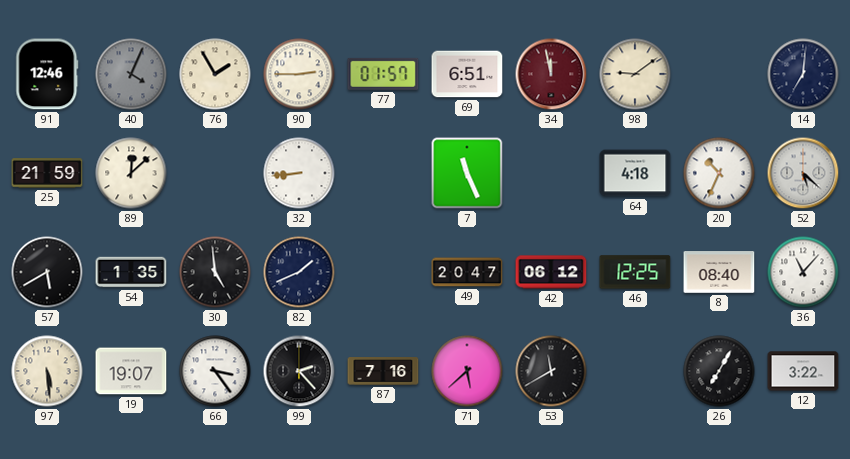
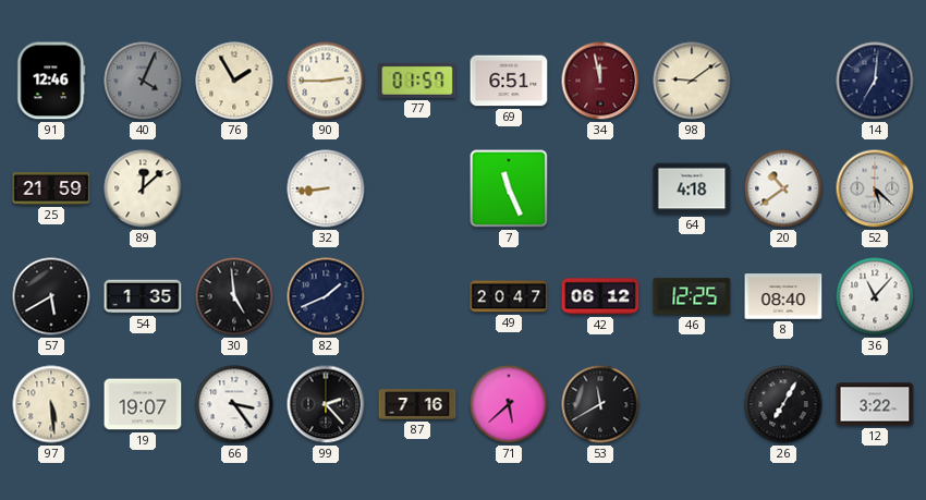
20: 10:34 -> 10:39 (783, 188)
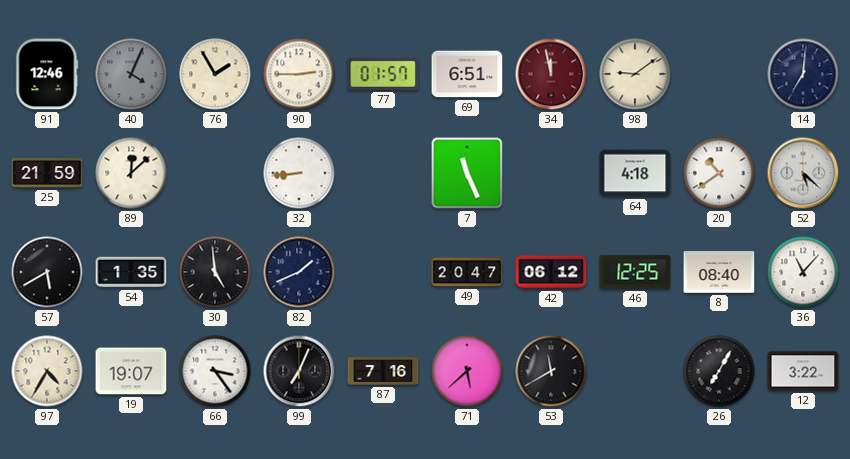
97: 5:29 -> 4:35 (47, 371)
99: 2:23 -> 7:04 (299, 371)
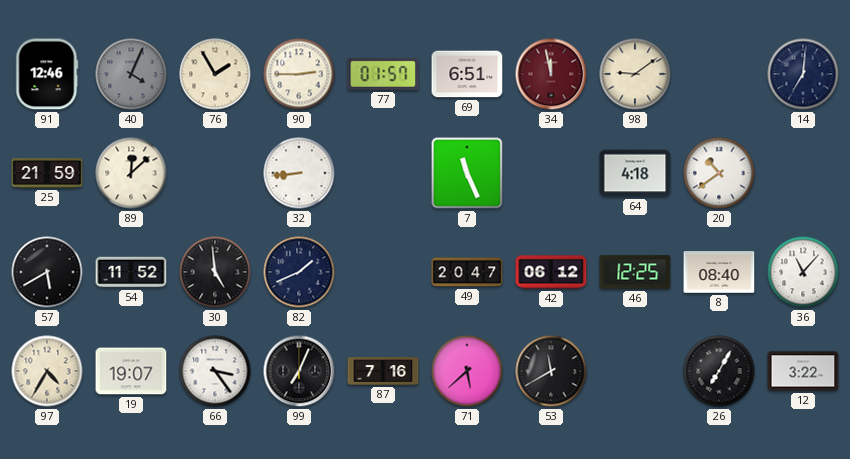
52: 5:22 -> none (803, 173)
54: 1:35 -> 11:52 (131, 272)
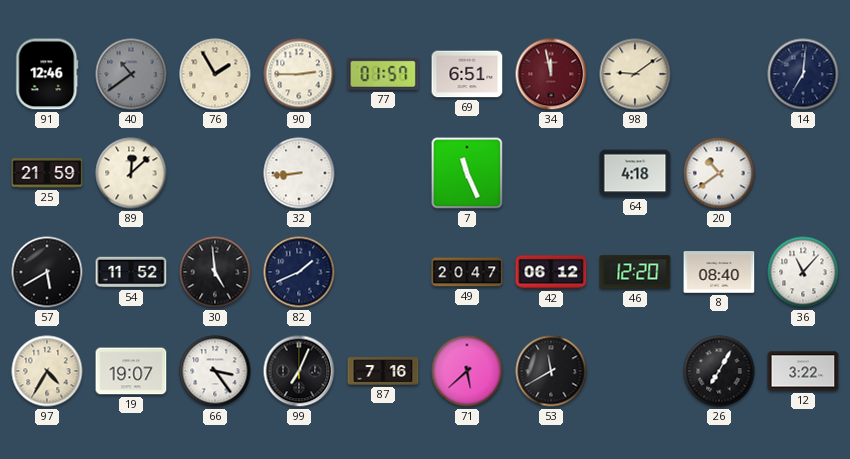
40: 4:04 -> 10:39 (131, 74)
46: 12:25 -> 12:20 (635, 272)
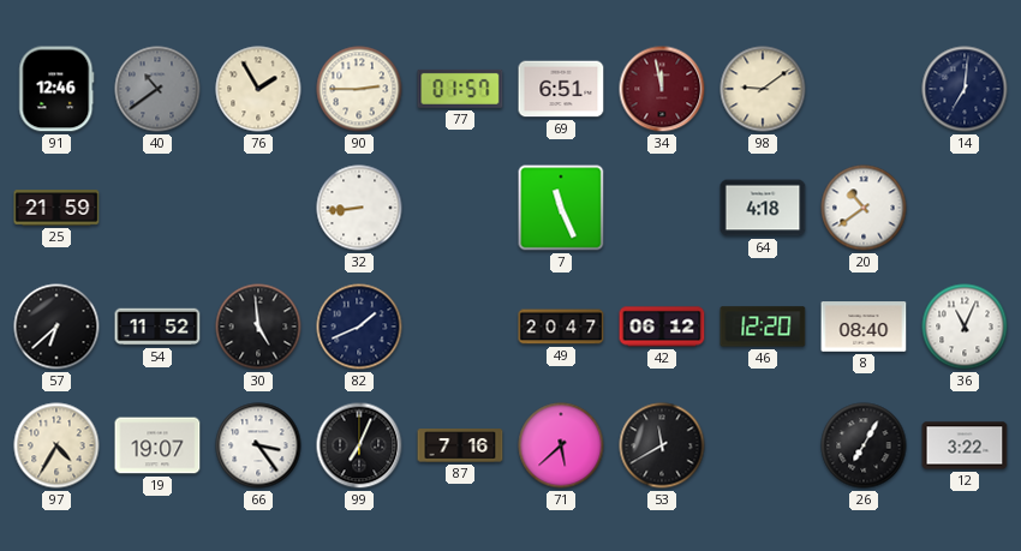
89: 12:08 -> none (131, 173)
57: 5:40 -> 6:38 (56, 327)
36: 11:07 -> 11:04 (965, 327)
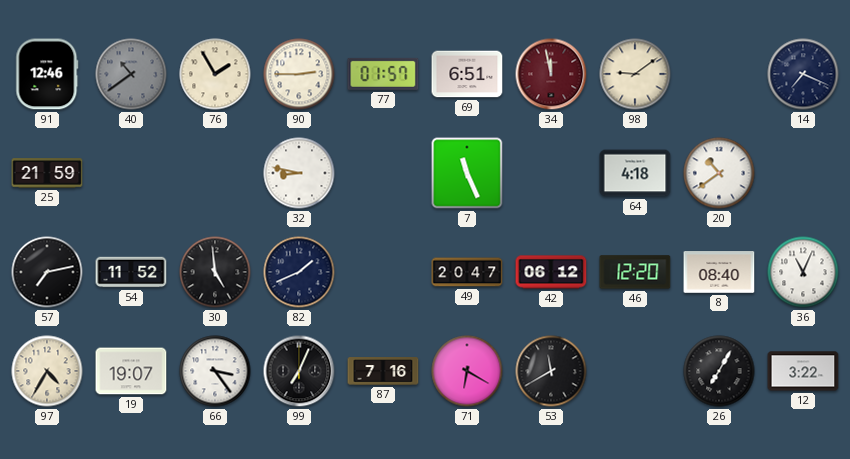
14: 7:01 -> 7:19 (803, 74)
32: 8:44 -> 8:47 (299, 173)
57: 6:38 -> 7:13 (47, 272)
71: 5:38 -> 6:20 (467, 371)
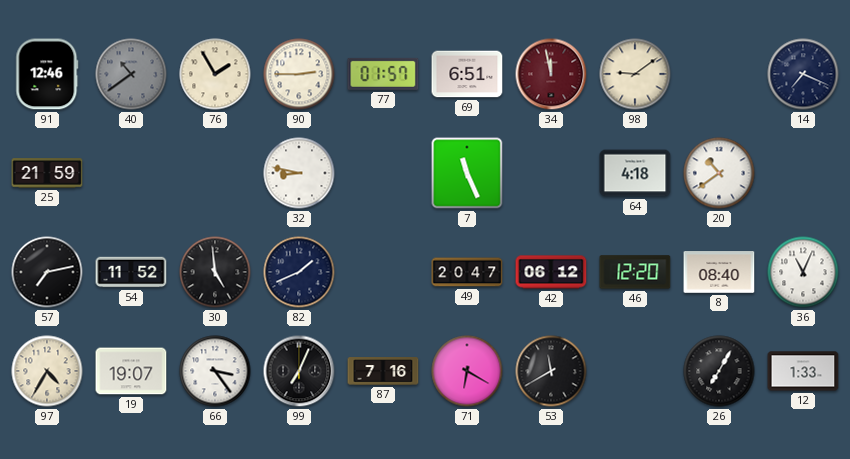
12: 3:22 -> 1:33 (803, 371)
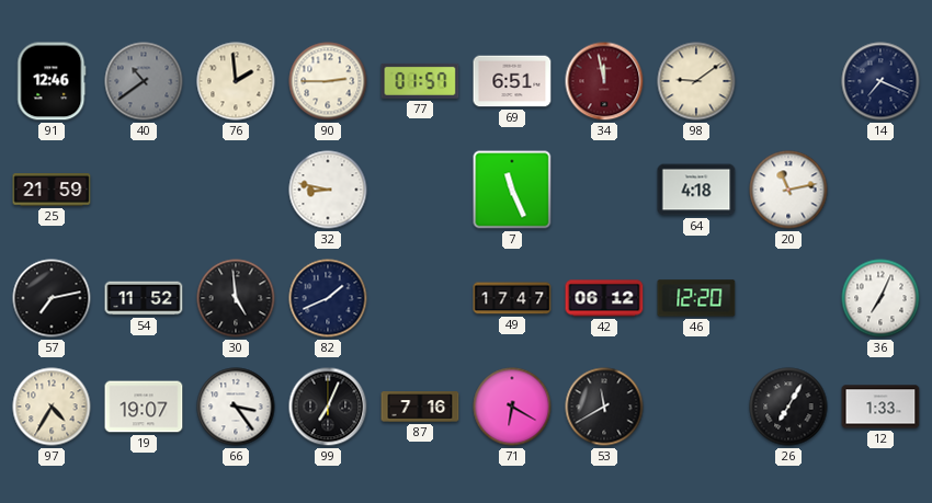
76: 1:55 -> 1:59 (236, 81)
20: 10:39 -> 11:13 (788, 190)
49: 20:47 -> 17:47 (512, 298)
8: 08:40 -> none (719, 272)
36: 11:04 -> 7:04 (880, 298)
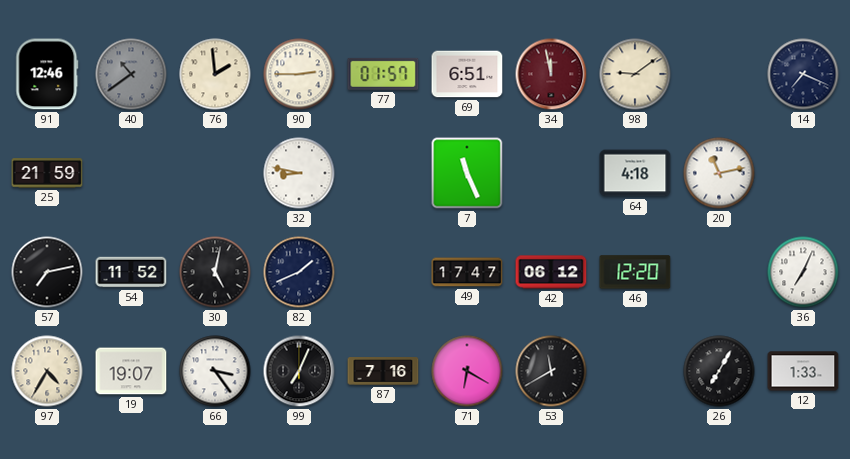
30: 4:59 -> 5:02 (215, 272)
